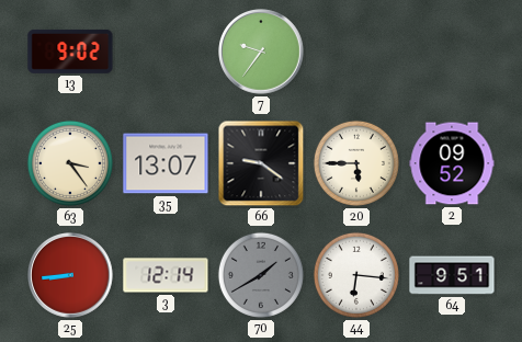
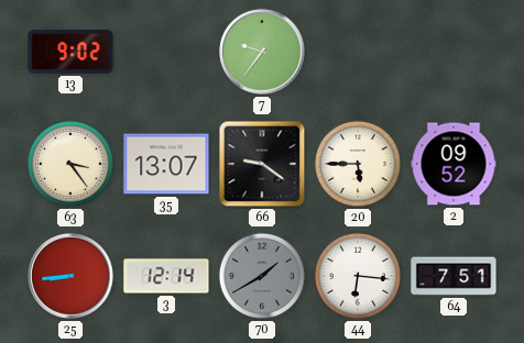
64: 9:51 -> 7:51 (454, 276)
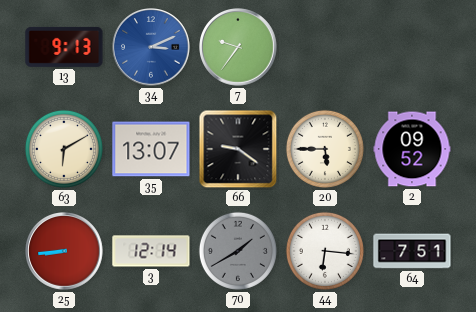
13: 9:02 -> 9:13 (64, 47)
34: none -> 3:11 (151, 47)
63: 3:24 -> 6:10 (64, 149)
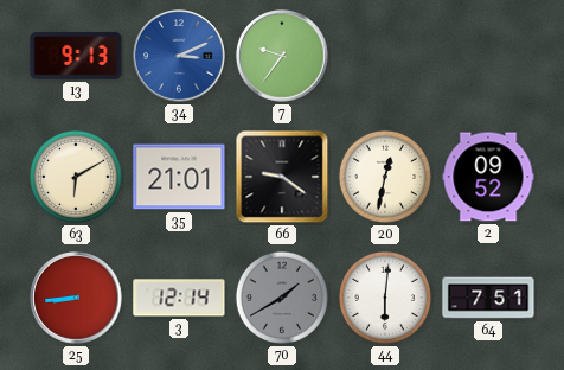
35: 13:07 -> 21:01 (179, 177)
20: 5:45 -> 12:32 (385, 177)
44: 6:16 -> 6:01 (385, 298)
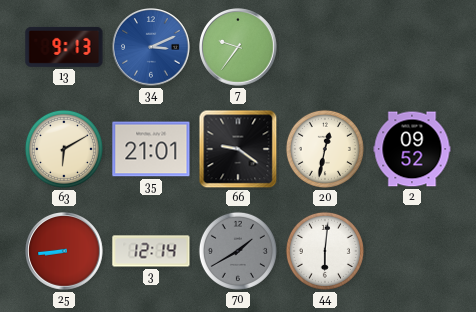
64: 7:51 -> none (488, 298)
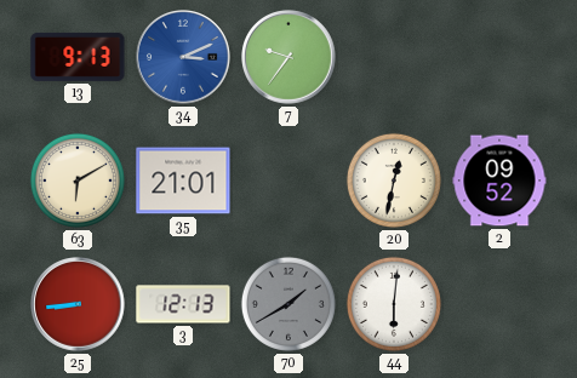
66: 9:21 -> none (238, 149)
3: 12:14 -> 12:13 (183, 304)
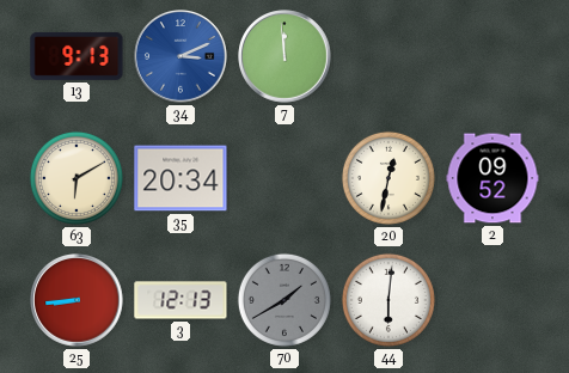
7: 9:36 -> 11:59 (284, 56)
35: 21:01 -> 20:34 (181, 178)
